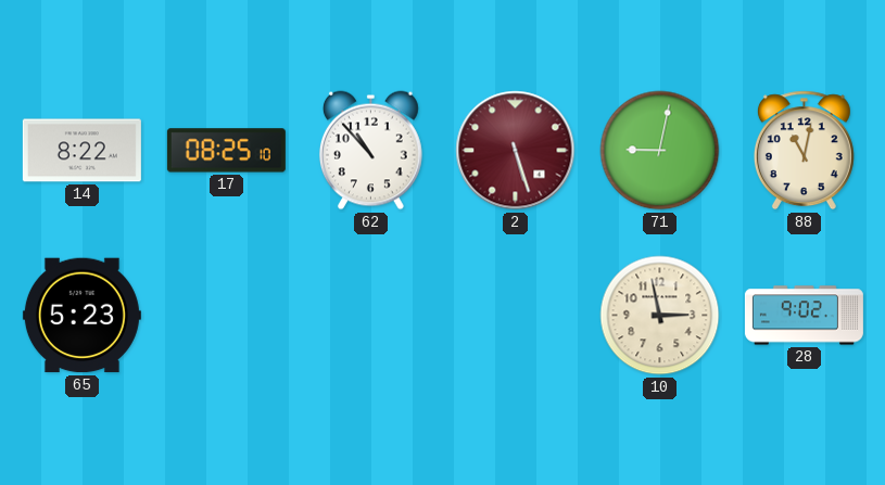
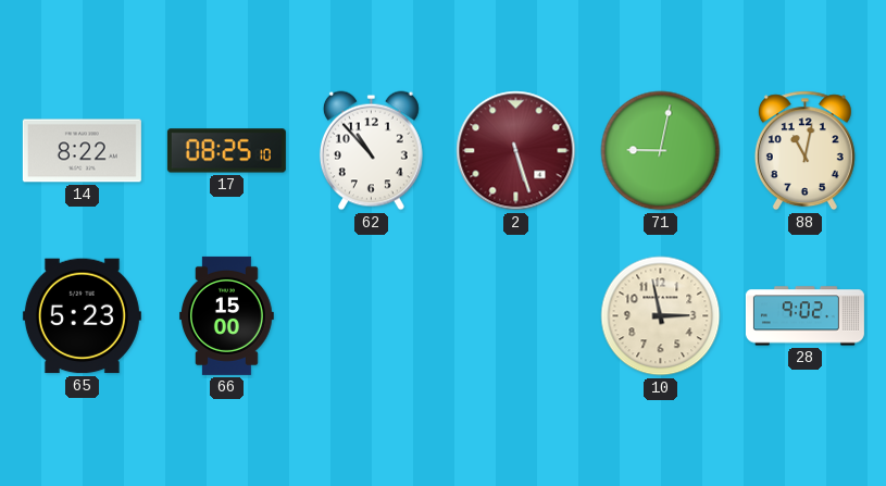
66: none -> 15:00 (226, 315)
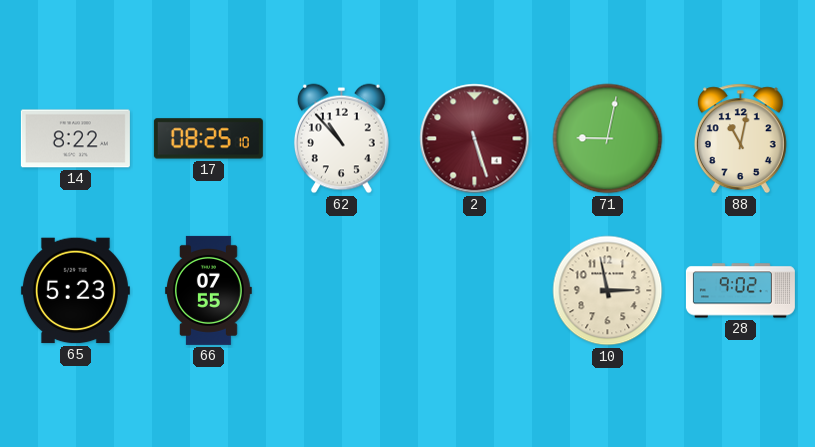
66: 15:00 -> 07:55 (208, 290)
